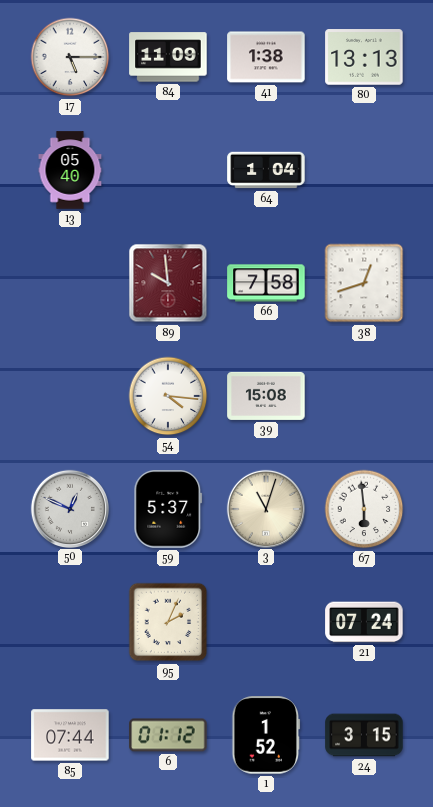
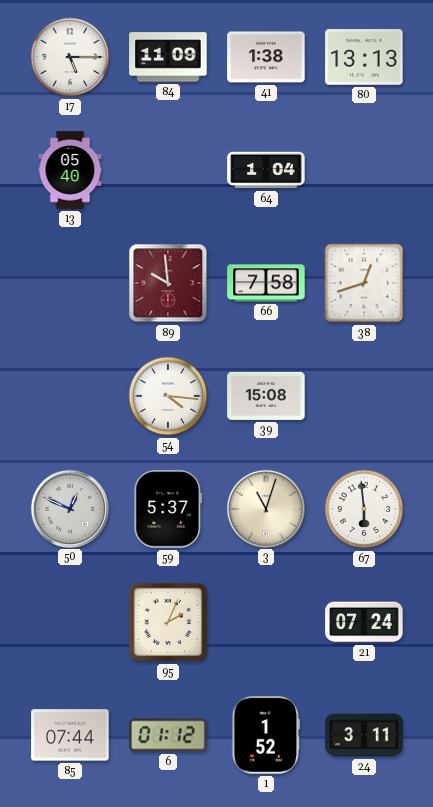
24: 3:15 -> 3:11 (364, 735)
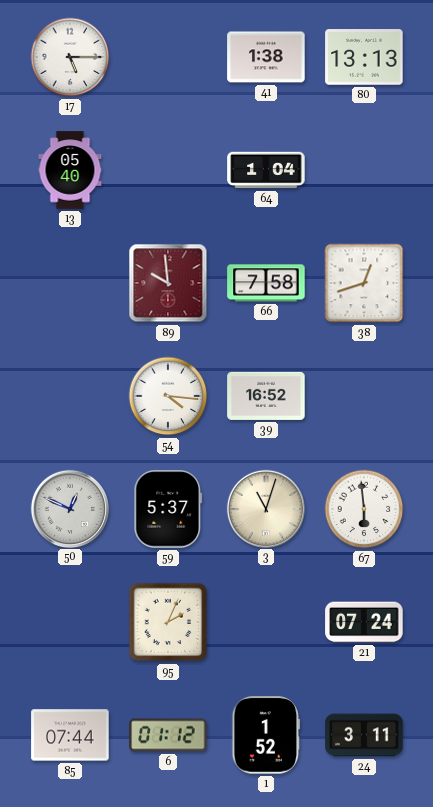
84: 11:09 -> none (168, 57)
39: 15:08 -> 16:52 (266, 396)
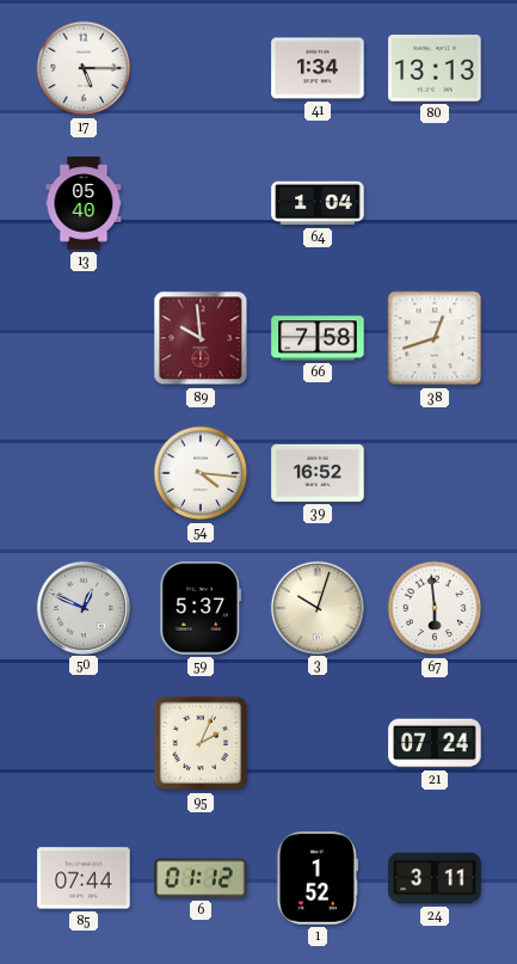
41: 1:38 -> 1:34 (318, 68)
3: 11:03 -> 10:03 (316, 607)
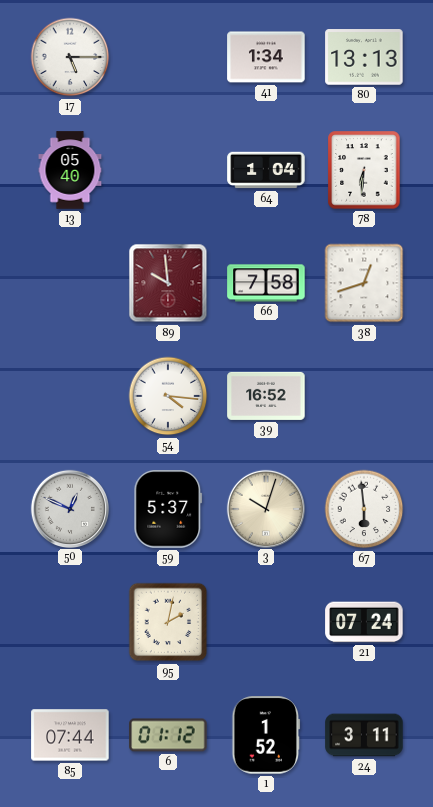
78: none -> 6:31 (364, 170)
95: 2:04 -> 2:02 (168, 622)
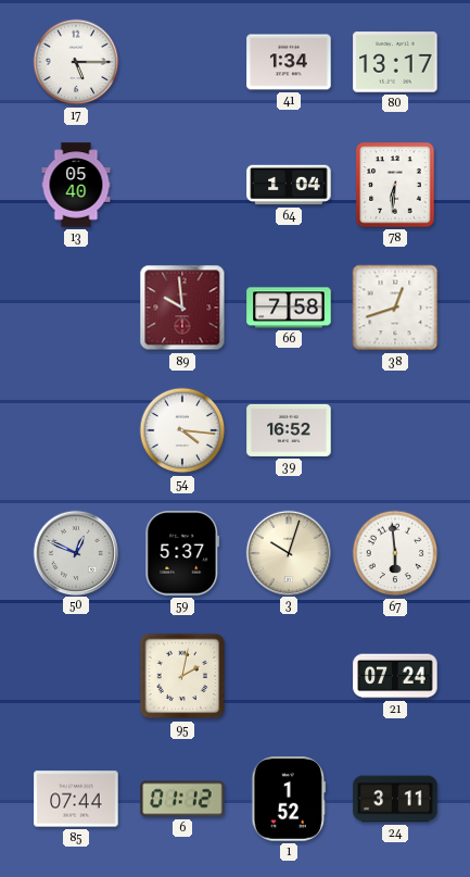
80: 13:13 -> 13:17 (395, 62)
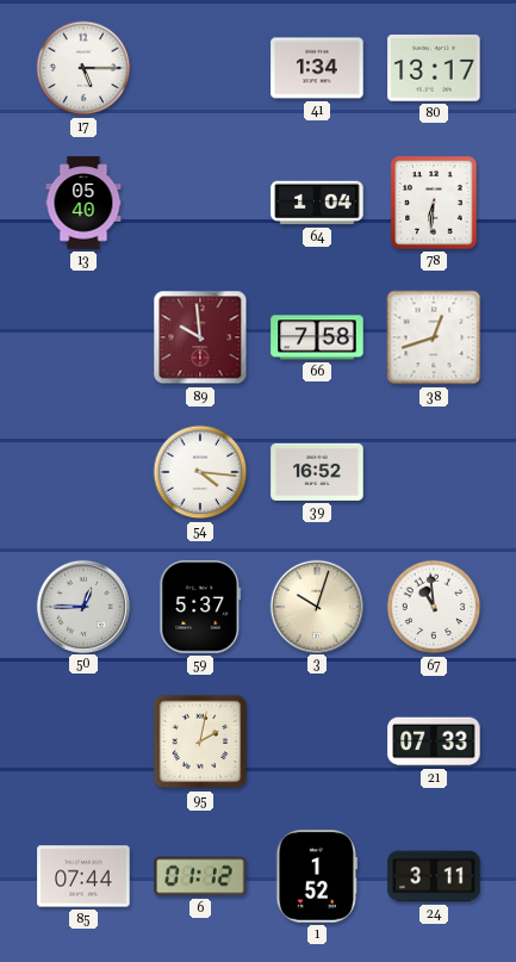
50: 12:49 -> 12:45 (82, 606)
67: 5:59 -> 10:59 (434, 607)
21: 07:24 -> 07:33 (434, 741)
